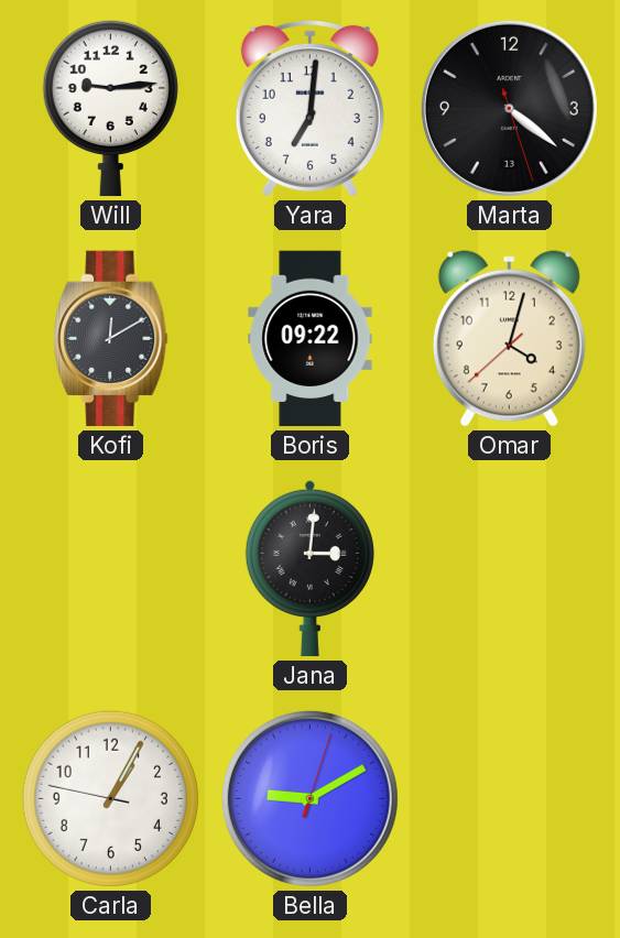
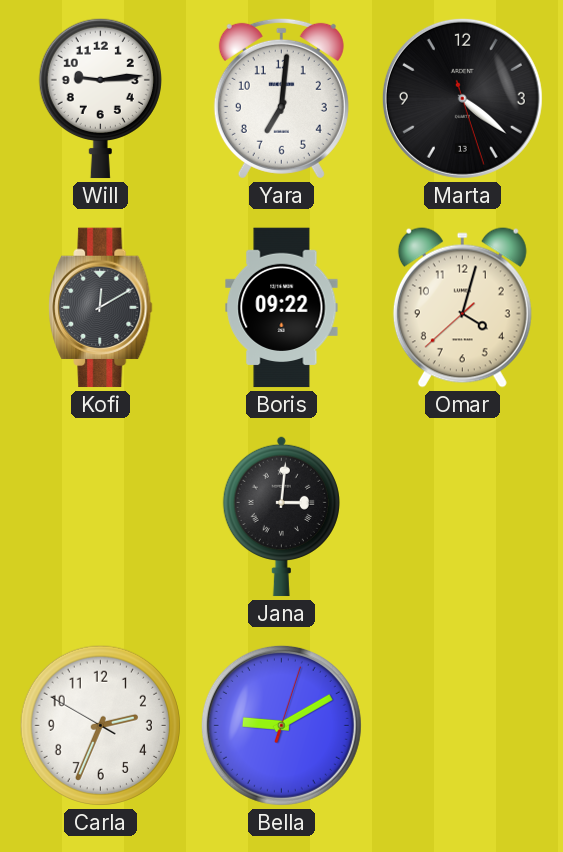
Carla: 1:04 -> 2:33 (100, 725)
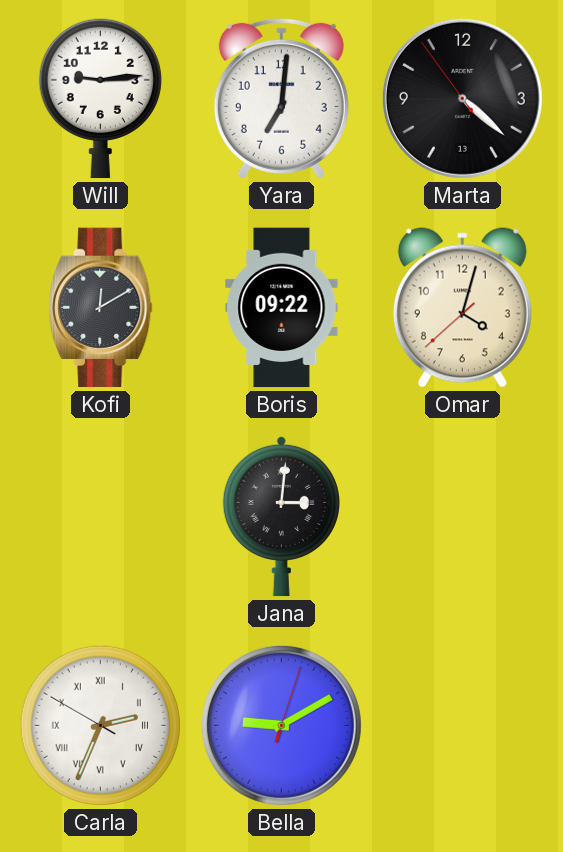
Marta: 4:21:27 -> 4:21:54 (462, 98)
Carla numerals: Arabic -> Roman (100, 725)
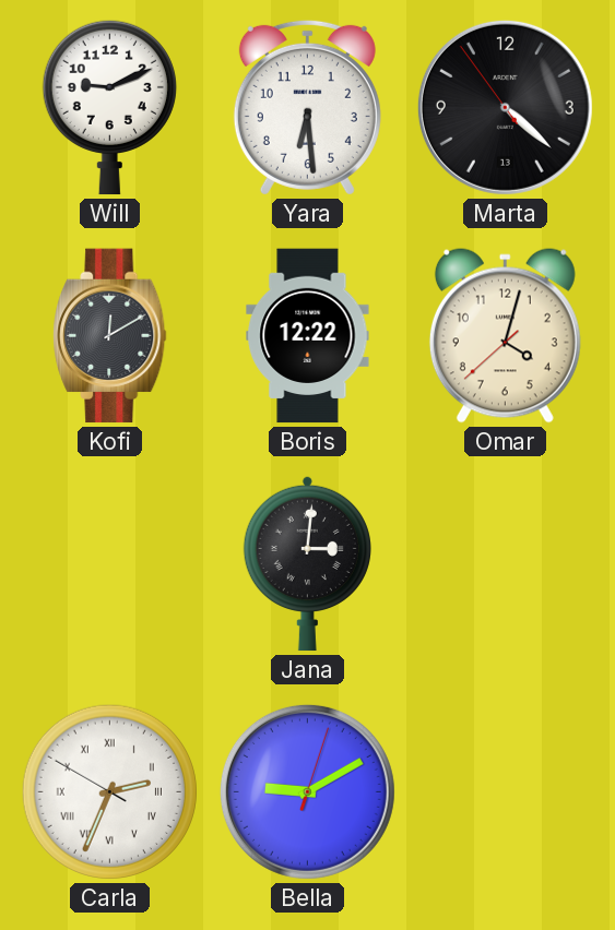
Will: 9:14 -> 9:11 (109, 107)
Yara: 7:01 -> 6:29 (307, 107)
Boris: 09:22 -> 12:22 (308, 336)
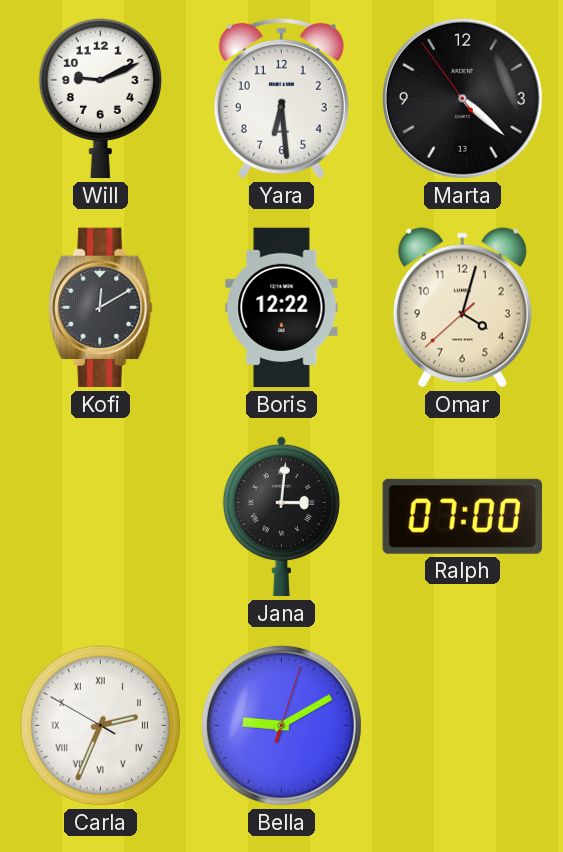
Ralph: none -> 07:00 (462, 516)
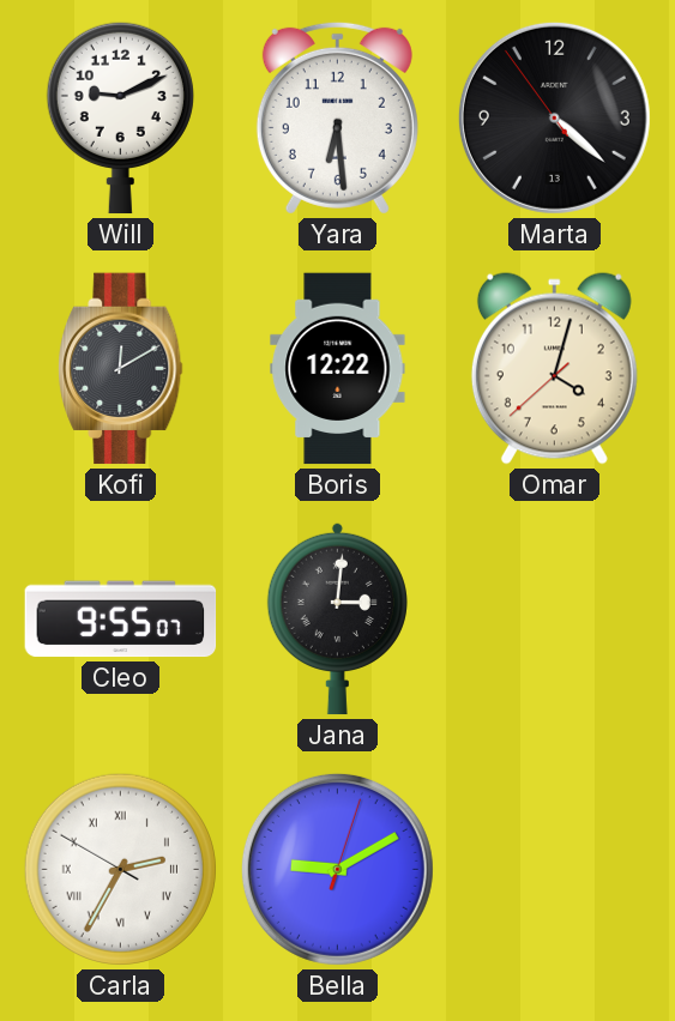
Cleo: none -> 9:55 (121, 620)
Ralph: 07:00 -> none (462, 516)
Carla: 2:33 -> 2:34 (120, 869)
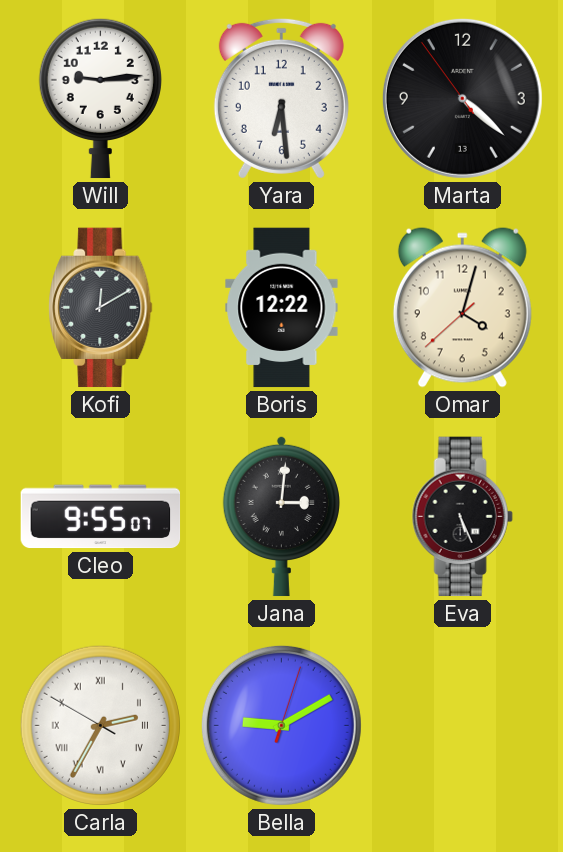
Will: 9:11 -> 9:14 (100, 98)
Eva: none -> 5:26 (462, 517)
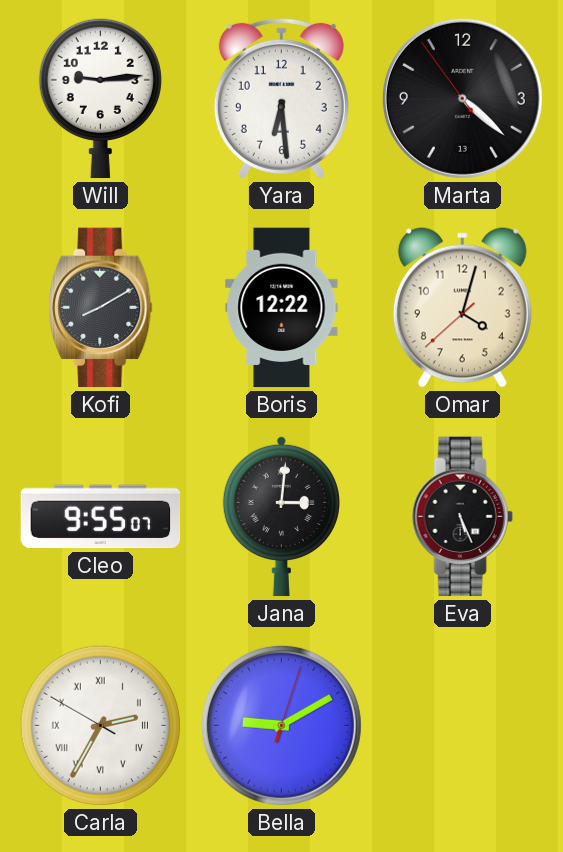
Kofi: 12:10 -> 8:10 (101, 308)
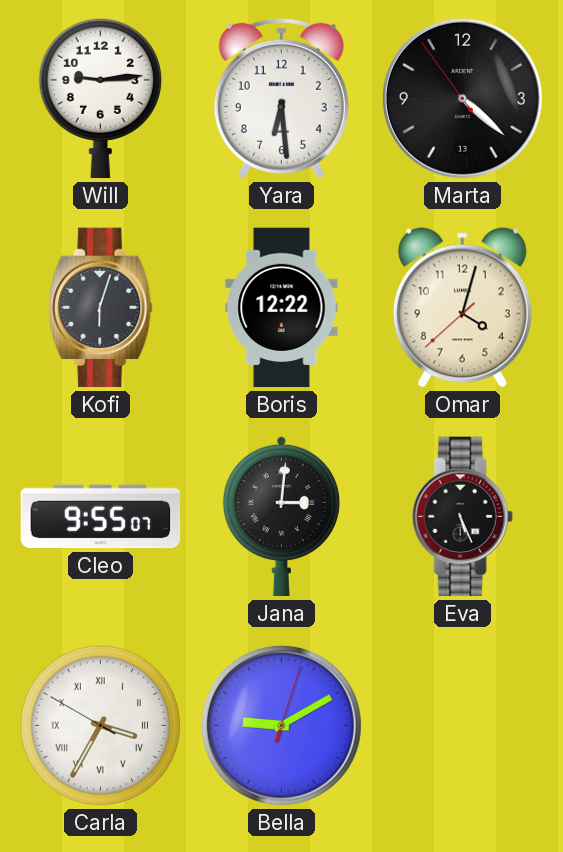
Kofi: 8:10 -> 6:03 (101, 308)
Carla: 2:34 -> 3:34 (100, 725)
